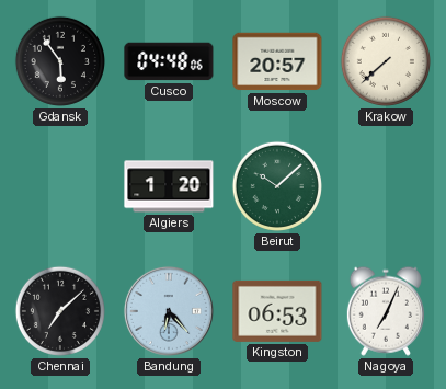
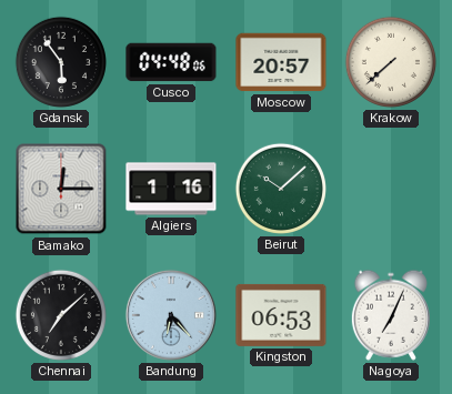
Bamako: none -> 12:15 (61, 189)
Algiers: 1:20 -> 1:16 (171, 189)
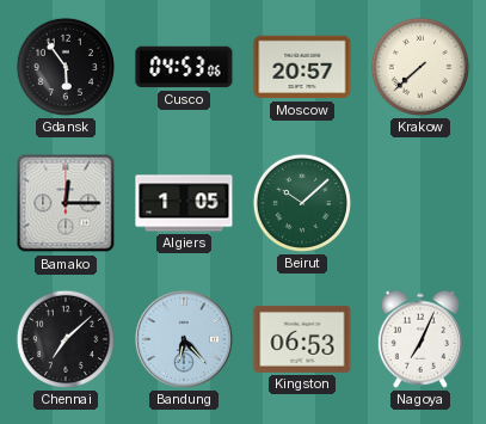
Cusco: 04:48 -> 04:53 (184, 67)
Algiers: 1:16 -> 1:05 (184, 203)
